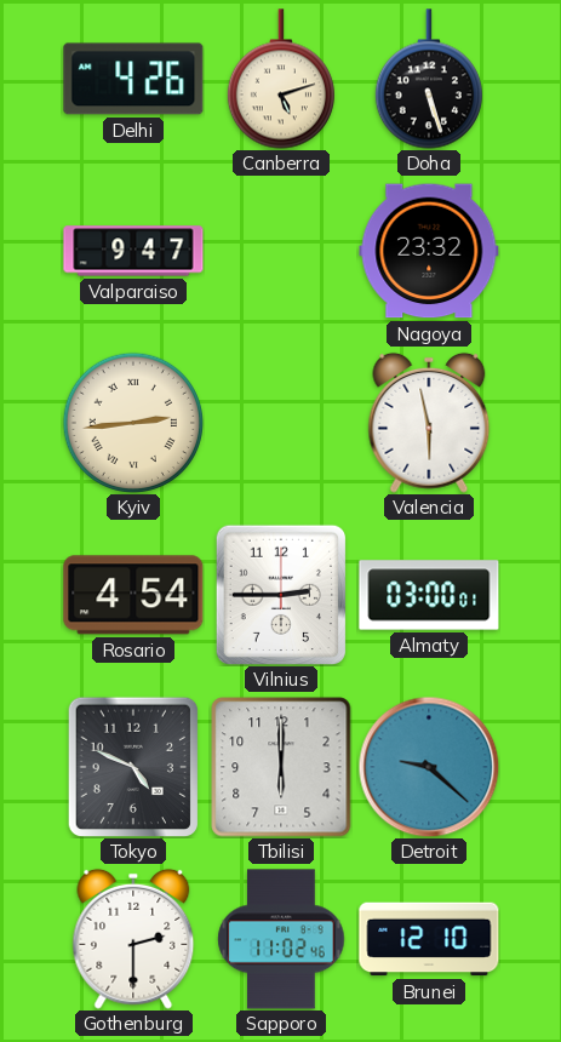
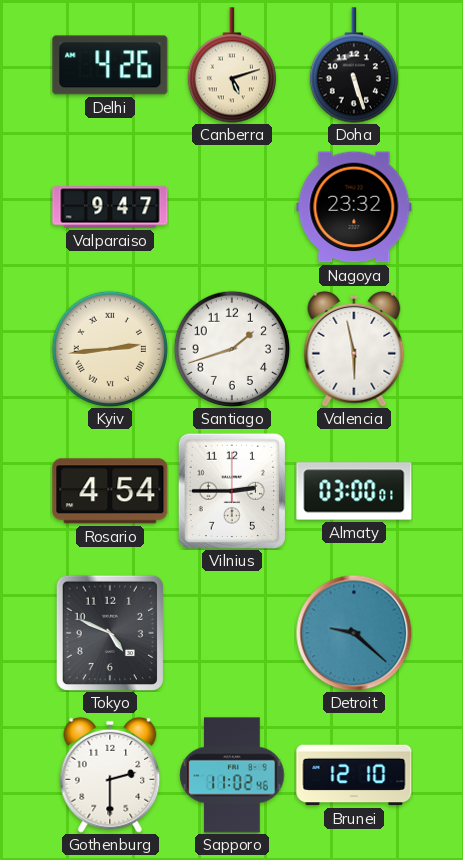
Santiago: none -> 1:42 (232, 349)
Tbilisi: 6:00 -> none (281, 767)
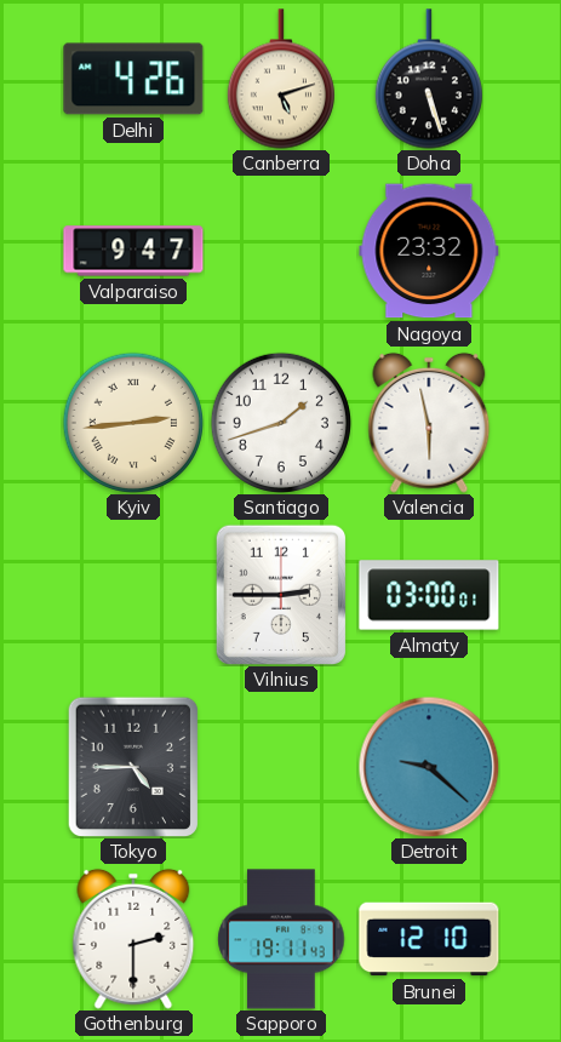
Rosario: 4:54 -> none (110, 491)
Tokyo: 4:49 -> 4:45 (132, 766)
Sapporo: 11:02 -> 19:11 (281, 939)
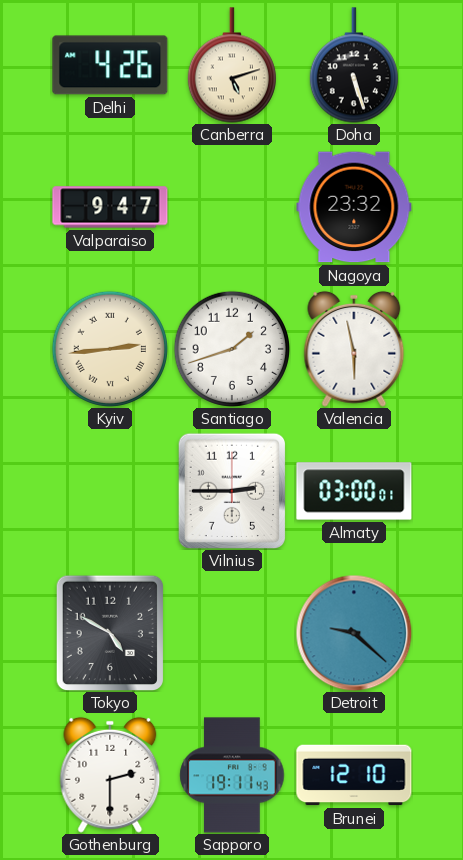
Tokyo: 4:45 -> 4:50 (109, 632)
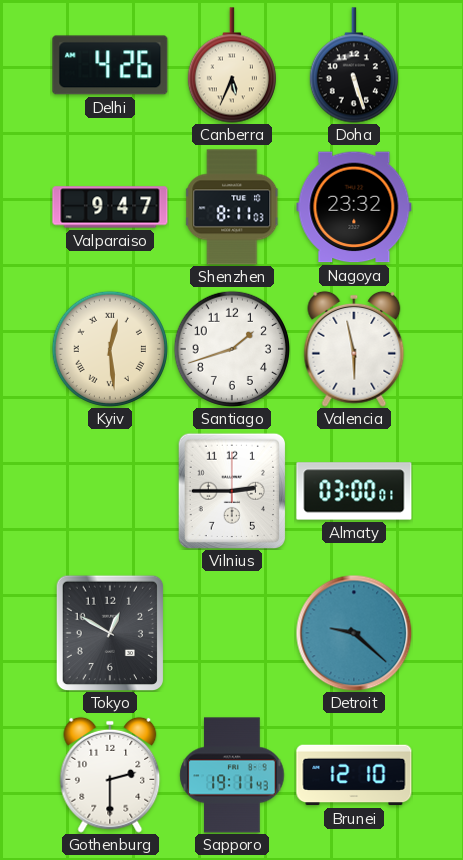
Canberra: 5:12 -> 5:34 (232, 65)
Shenzhen: none -> 8:11 (233, 207)
Kyiv: 2:44 -> 12:29 (110, 349)
Tokyo: 4:50 -> 12:50 (109, 632)
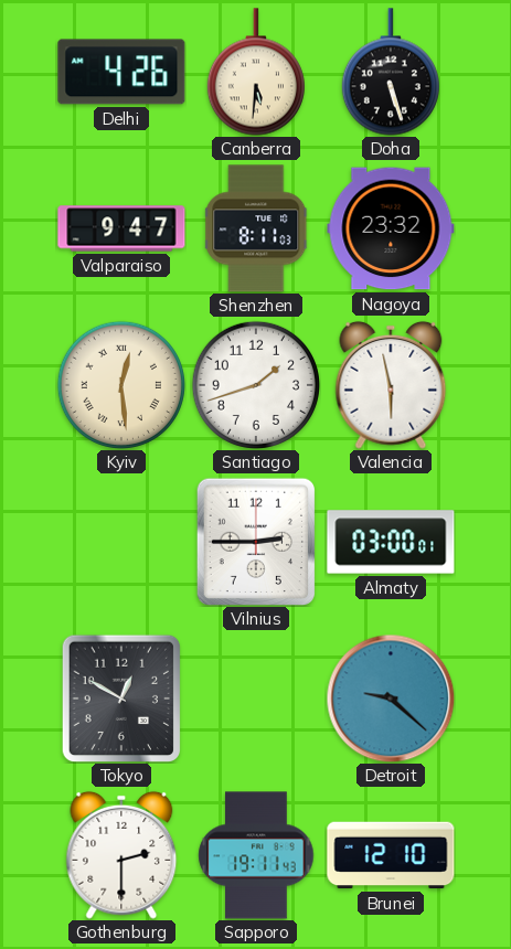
Canberra: 5:34 -> 5:31 (256, 72)
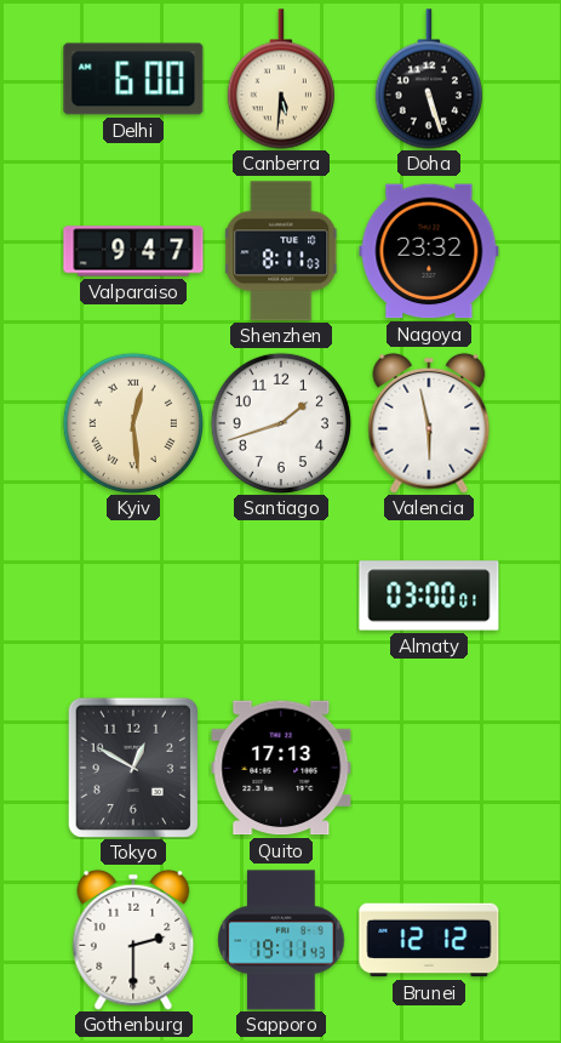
Delhi: 4:26 -> 6:00 (133, 79)
Vilnius: 2:45 -> none (255, 541)
Quito: none -> 17:13 (281, 768)
Detroit: 9:22 -> none (391, 699)
Brunei: 12:10 -> 12:12 (429, 940)
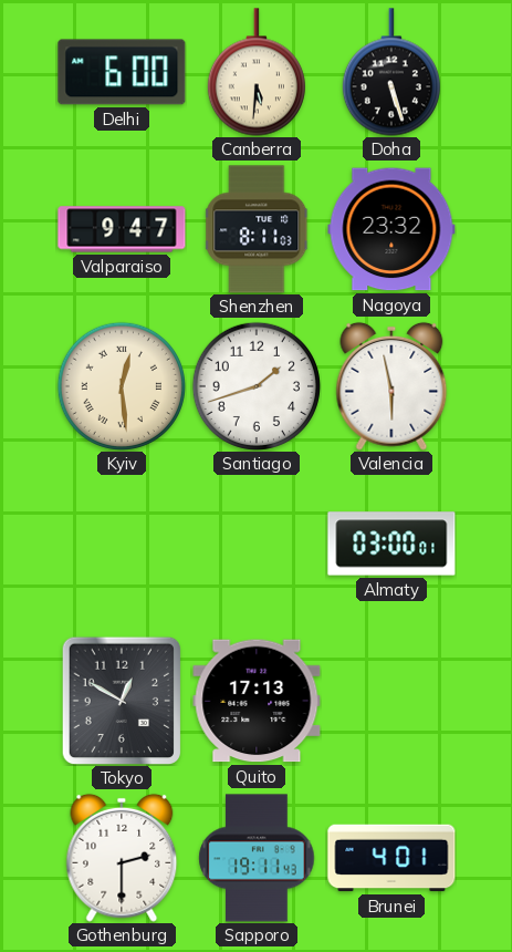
Brunei: 12:12 -> 4:01 (391, 858)
